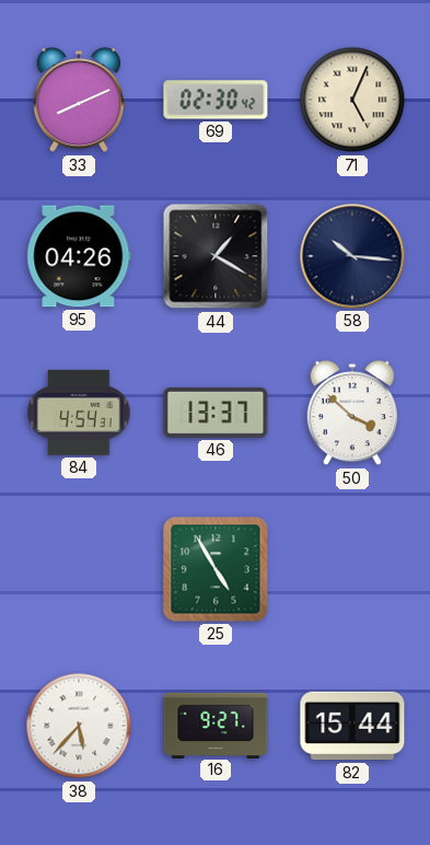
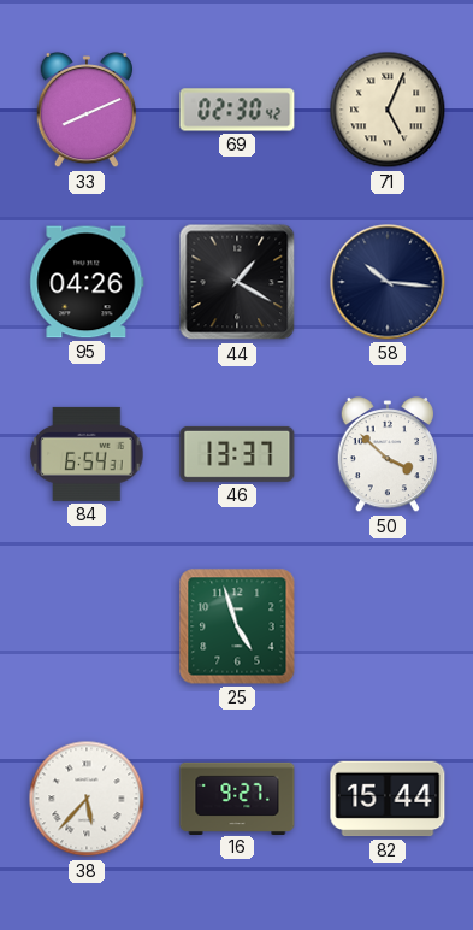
84: 4:54 -> 6:54 (87, 454)
25: 4:55 -> 4:57 (237, 626)
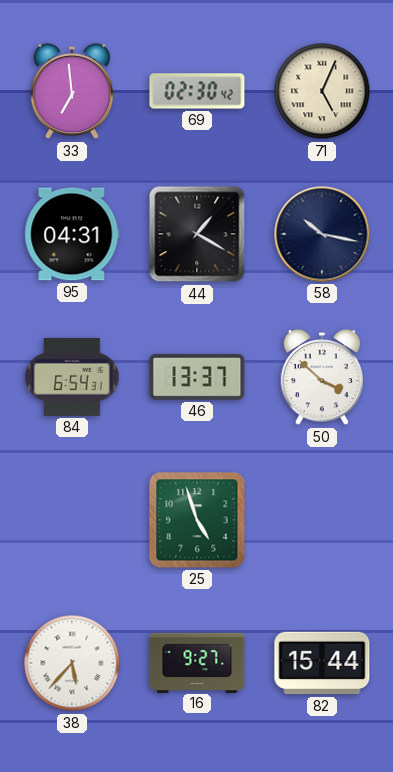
33: 8:11 -> 6:59 (71, 91)
95: 04:26 -> 04:31 (72, 234)
58: 10:16 -> 10:17 (322, 234)
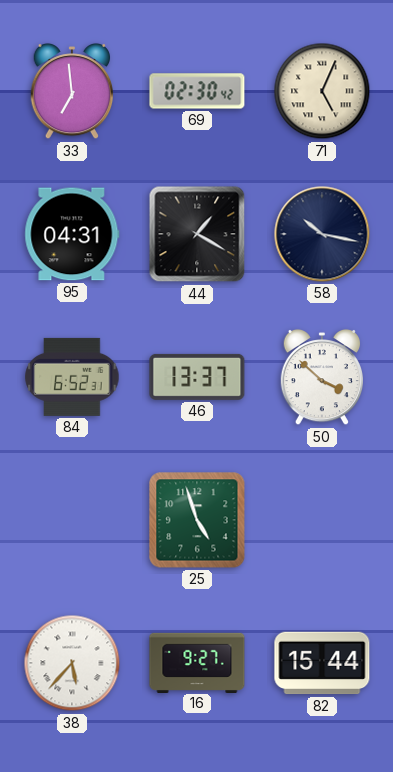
84: 6:54 -> 6:52 (72, 377)
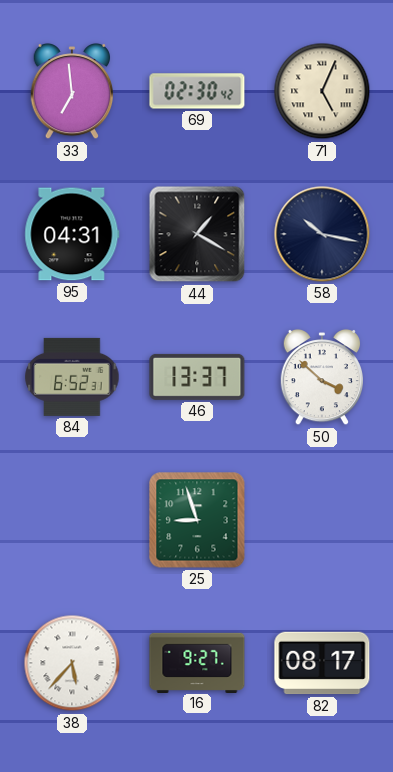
25: 4:57 -> 8:57 (197, 520)
82: 15:44 -> 08:17 (322, 663)
